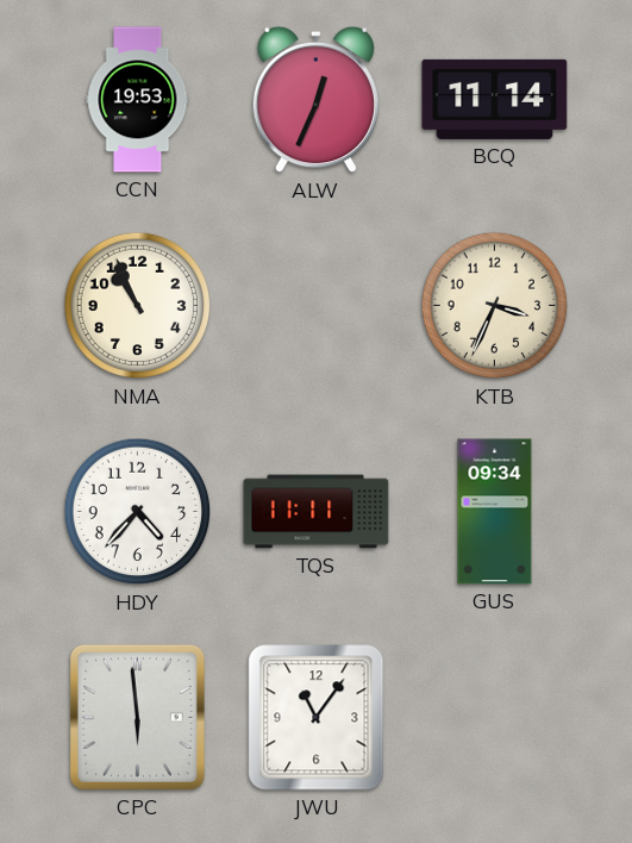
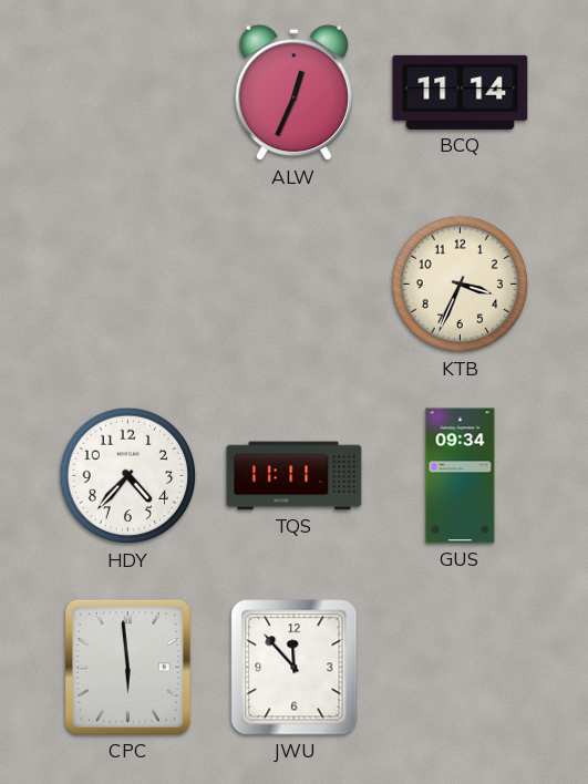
CCN: 19:53 -> none (138, 100)
NMA: 10:56 -> none (138, 306)
JWU: 11:06 -> 11:53 (295, 668)
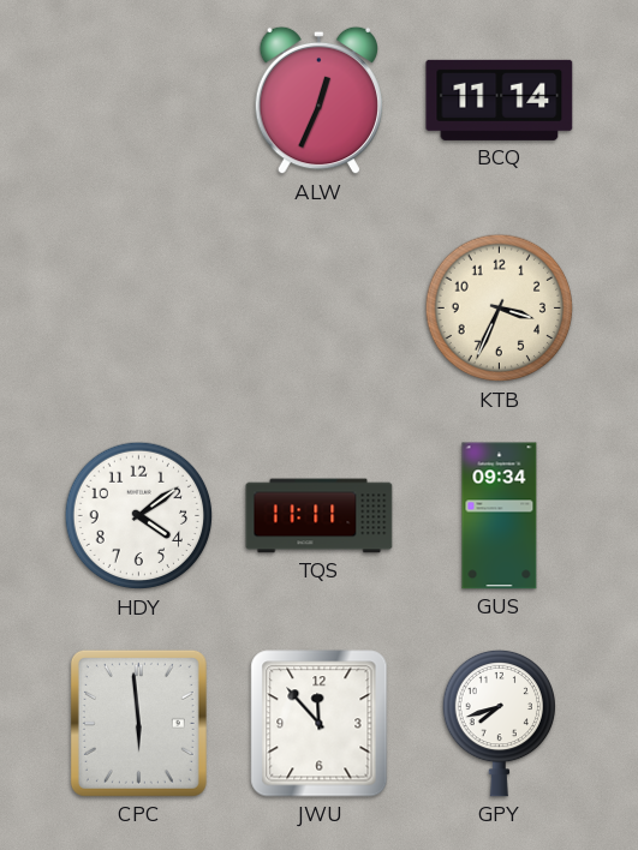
HDY: 4:37 -> 4:09 (139, 516)
GPY: none -> 7:42 (499, 723)
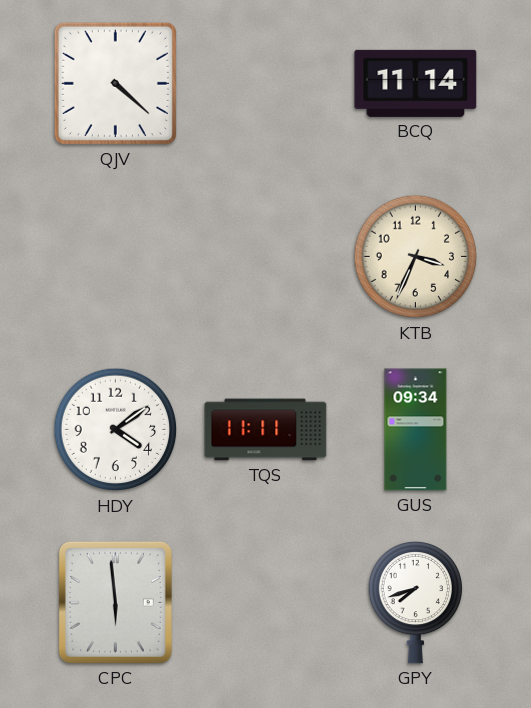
QJV: none -> 4:22 (115, 83)
ALW: 12:34 -> none (318, 101)
JWU: 11:53 -> none (320, 724)
